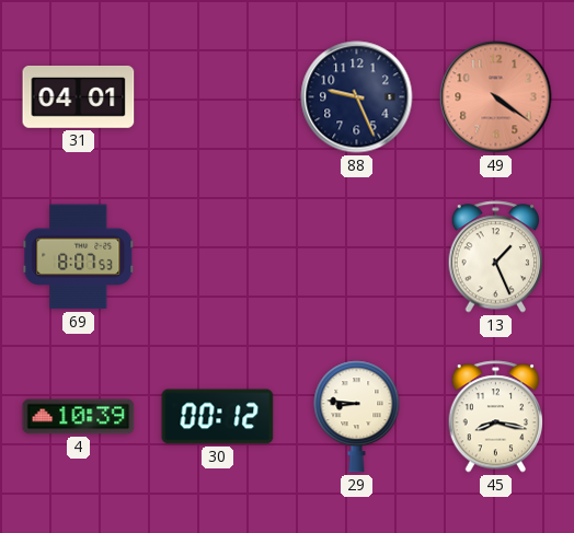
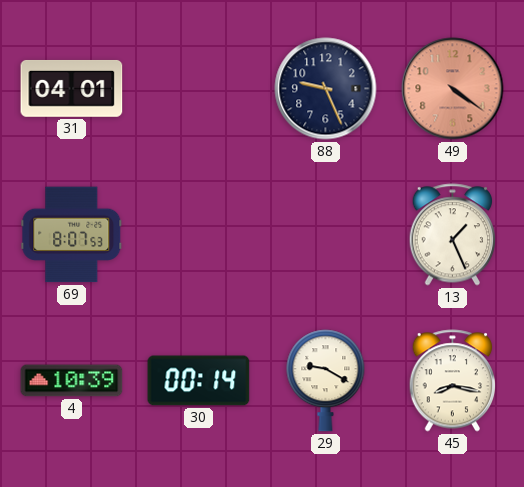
30: 00:12 -> 00:14 (199, 381)
29: 8:46 -> 9:20 (326, 381)
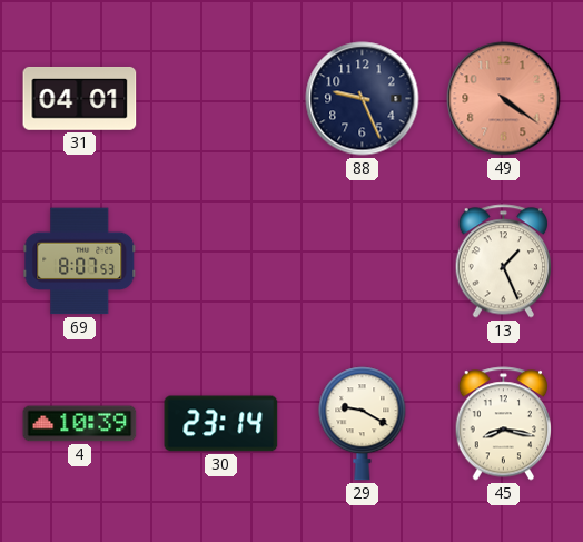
30: 00:14 -> 23:14 (221, 424)
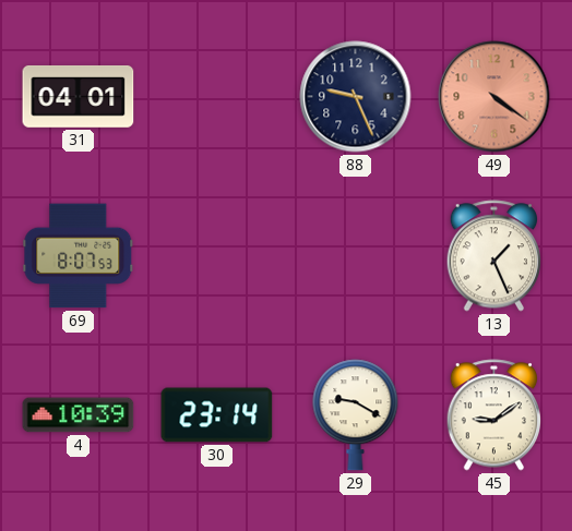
45: 8:17 -> 9:09 (494, 415)
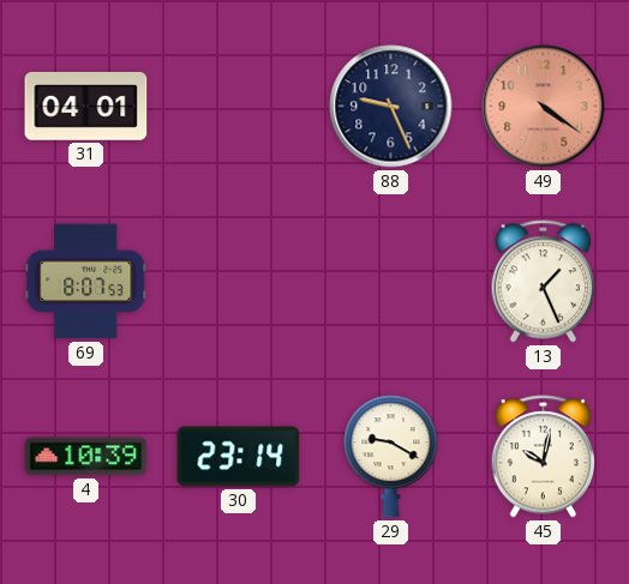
45: 9:09 -> 10:02 (544, 457)
